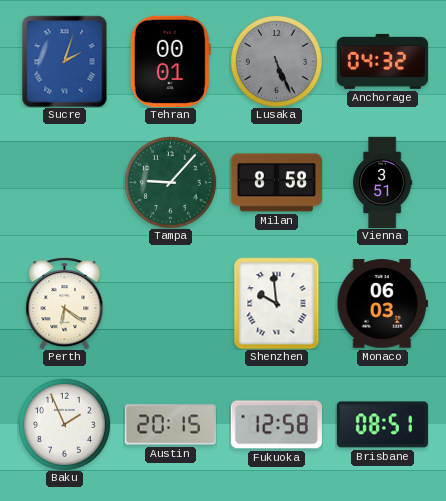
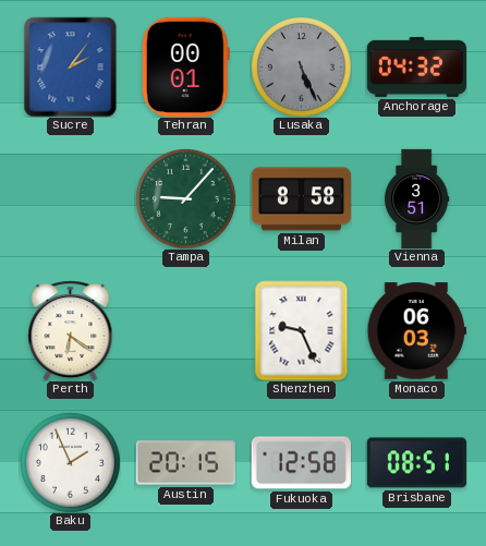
Sucre: 2:03 -> 2:06 (71, 66)
Shenzhen: 9:59 -> 9:26 (302, 330)
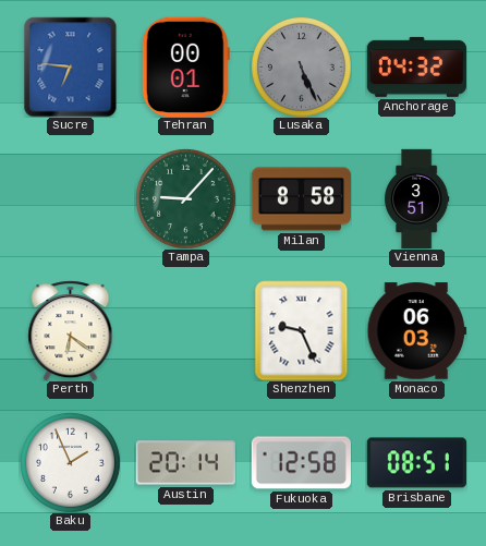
Sucre: 2:06 -> 6:46 (71, 66)
Austin: 20:15 -> 20:14 (185, 463)
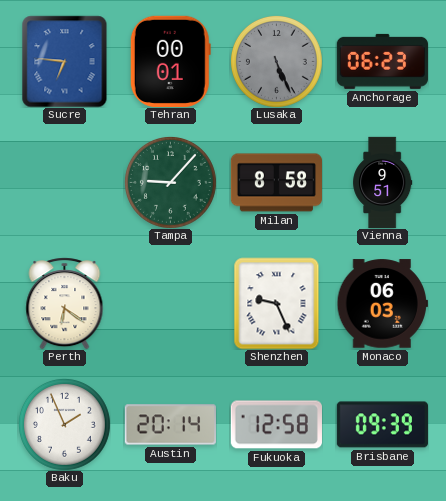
Anchorage: 04:32 -> 06:23 (382, 61)
Vienna: 3:51 -> 9:51 (383, 182)
Brisbane: 08:51 -> 09:39 (382, 425)
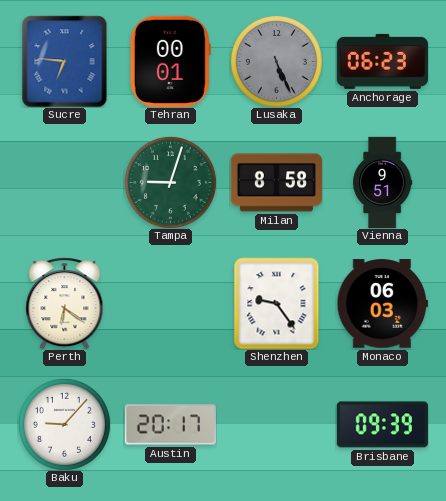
Tampa: 9:07 -> 9:03 (170, 182)
Shenzhen: 9:26 -> 9:24 (277, 303)
Baku: 1:56 -> 9:07 (64, 424)
Austin: 20:14 -> 20:17 (170, 425)
Fukuoka: 12:58 -> none (276, 425)
